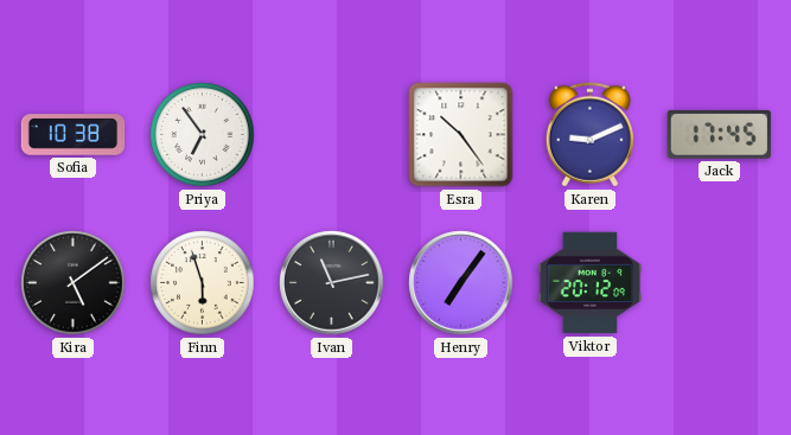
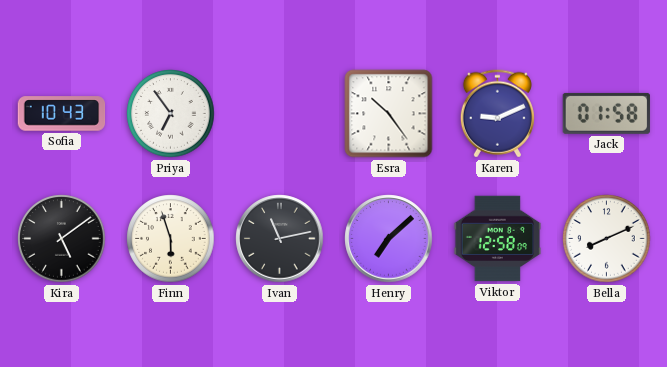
Sofia: 10:38 -> 10:43 (62, 114)
Jack: 17:45 -> 01:58 (606, 113)
Henry: 7:06 -> 7:08 (389, 239)
Viktor: 20:12 -> 12:58 (498, 239)
Bella: none -> 8:11 (607, 239)
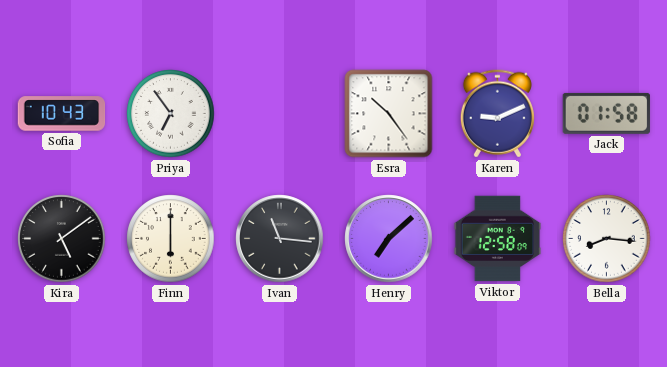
Finn: 5:57 -> 6:00 (171, 239)
Ivan: 11:13 -> 11:16 (280, 239)
Bella: 8:11 -> 8:16 (607, 239)
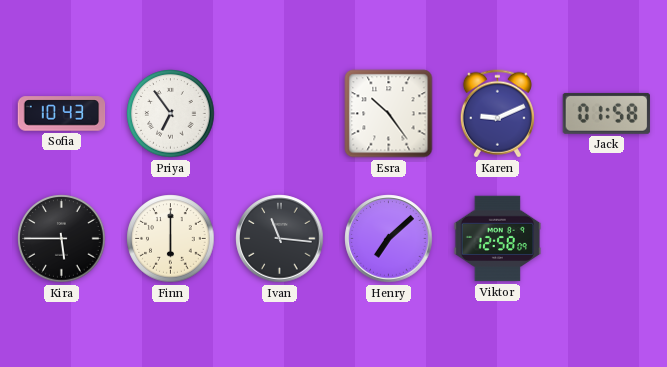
Kira: 5:09 -> 5:45 (62, 239)
Bella: 8:16 -> none (607, 239)
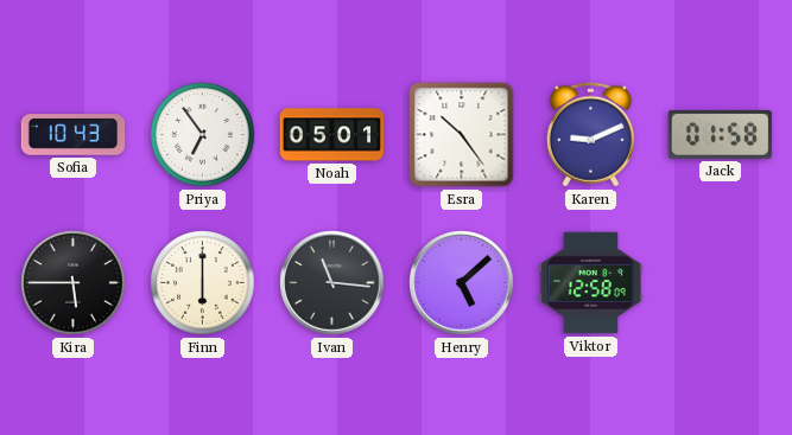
Noah: none -> 05:01 (332, 135)
Henry: 7:08 -> 5:08 (462, 283)
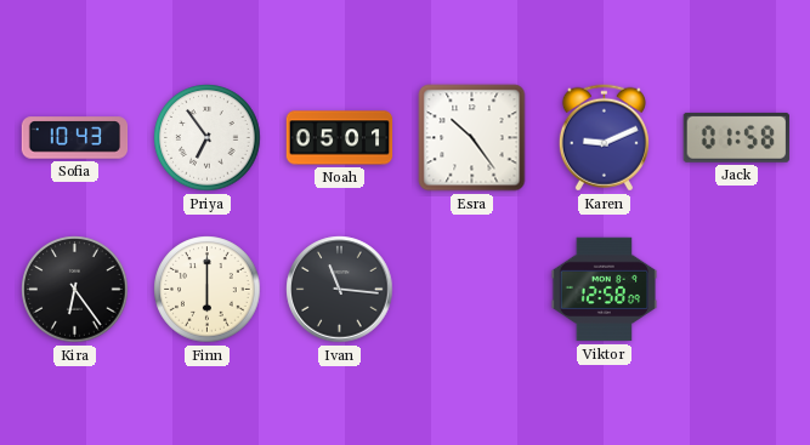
Kira: 5:45 -> 6:24 (75, 290)
Henry: 5:08 -> none (462, 283)
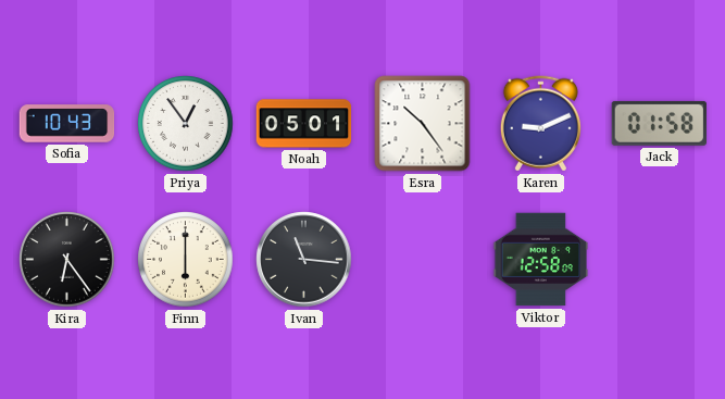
Priya: 6:54 -> 12:54 (186, 124)
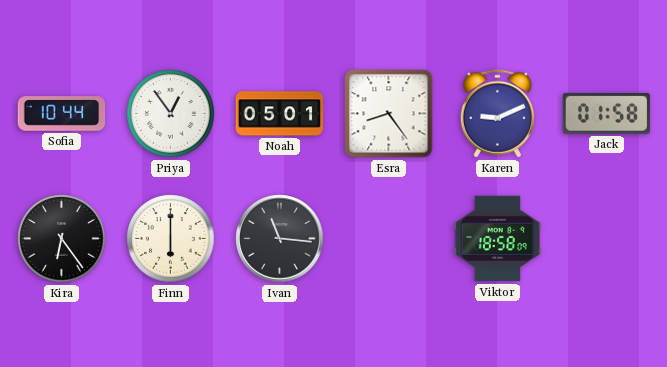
Sofia: 10:43 -> 10:44 (62, 114)
Esra: 10:24 -> 8:24 (389, 114)
Viktor: 12:58 -> 18:58 (498, 239)
